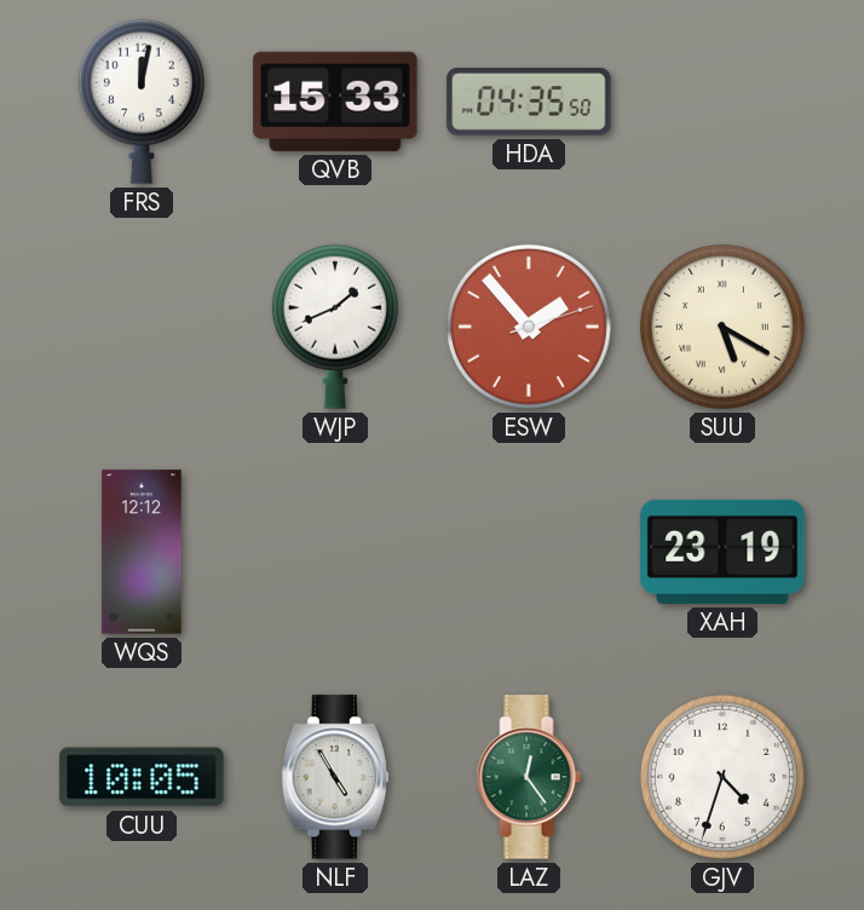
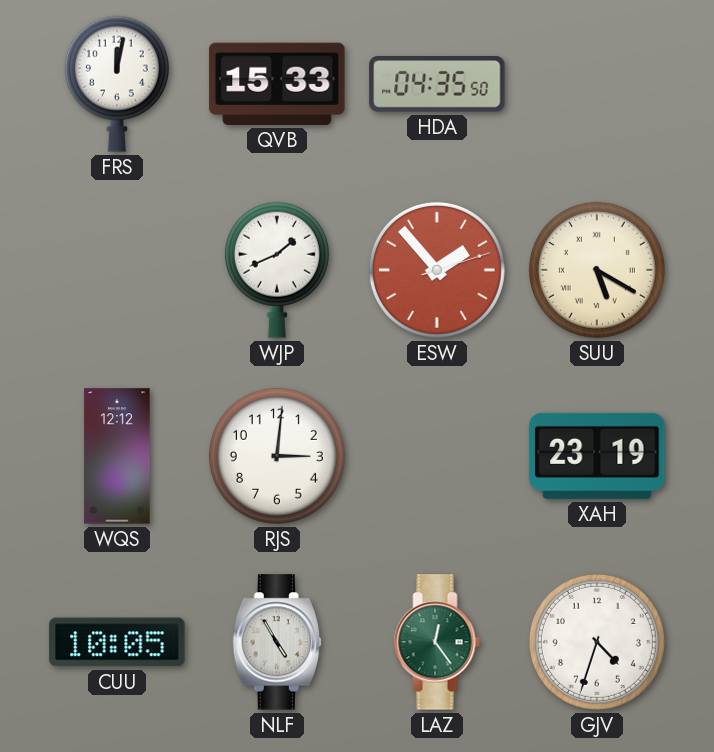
RJS: none -> 3:01 (277, 456)
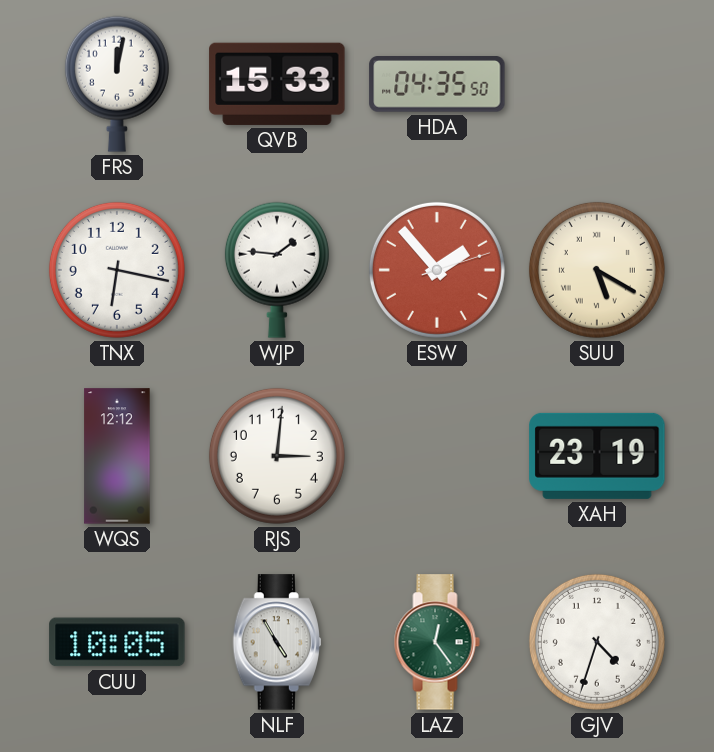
TNX: none -> 6:17 (117, 270)
WJP: 1:41 -> 1:46 (277, 270)
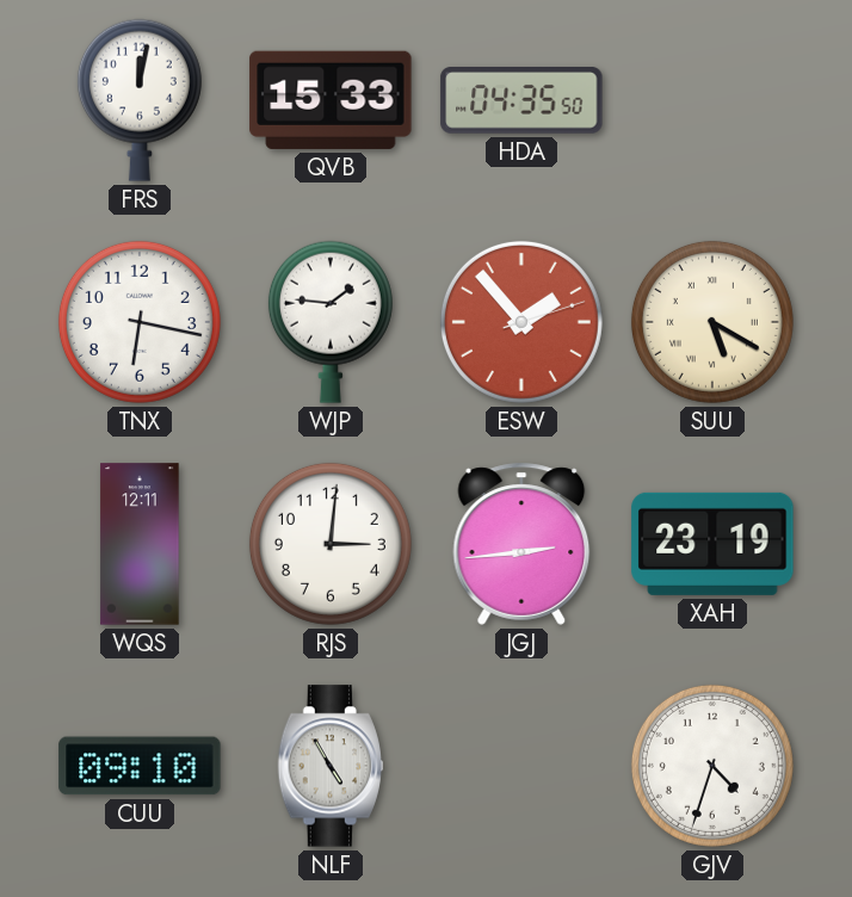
WQS: 12:12 -> 12:11 (140, 544)
JGJ: none -> 2:44 (521, 544)
CUU: 10:05 -> 09:10 (140, 766)
LAZ: 12:24 -> none (437, 642)
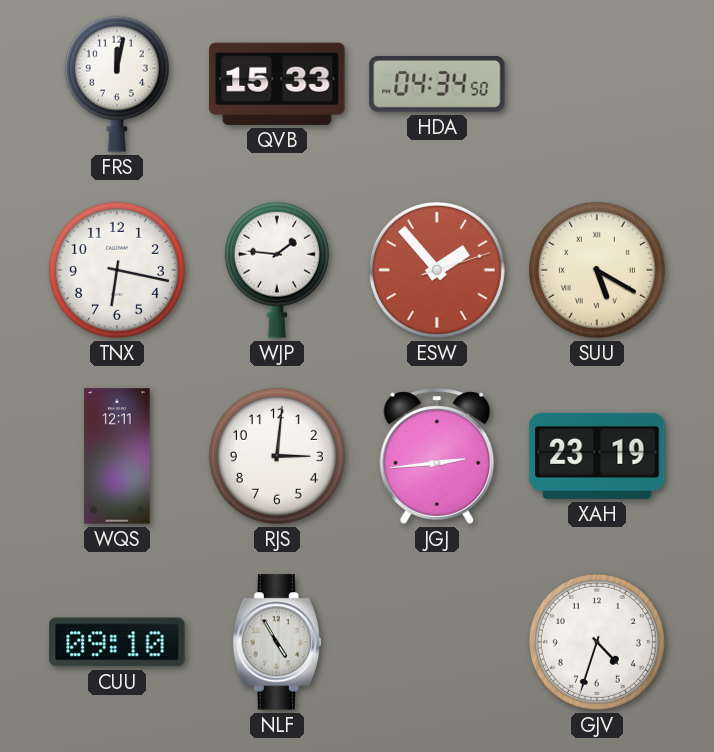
HDA: 04:35 -> 04:34 (437, 85)
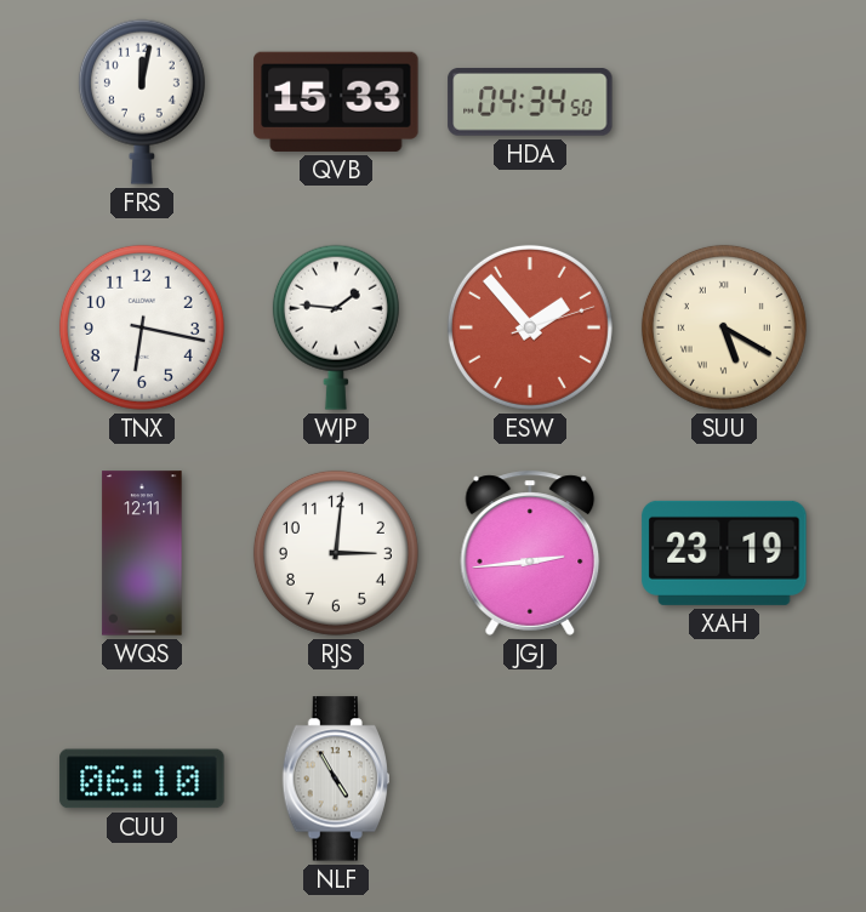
CUU: 09:10 -> 06:10 (142, 779)
GJV: 4:33 -> none (597, 642)
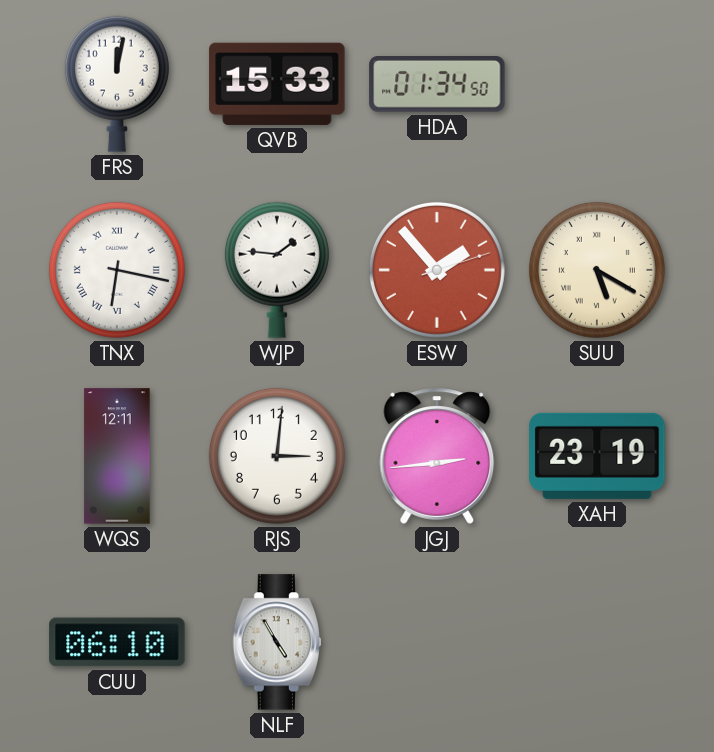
HDA: 04:34 -> 01:34 (437, 85)
TNX numerals: Arabic -> Roman (117, 270)
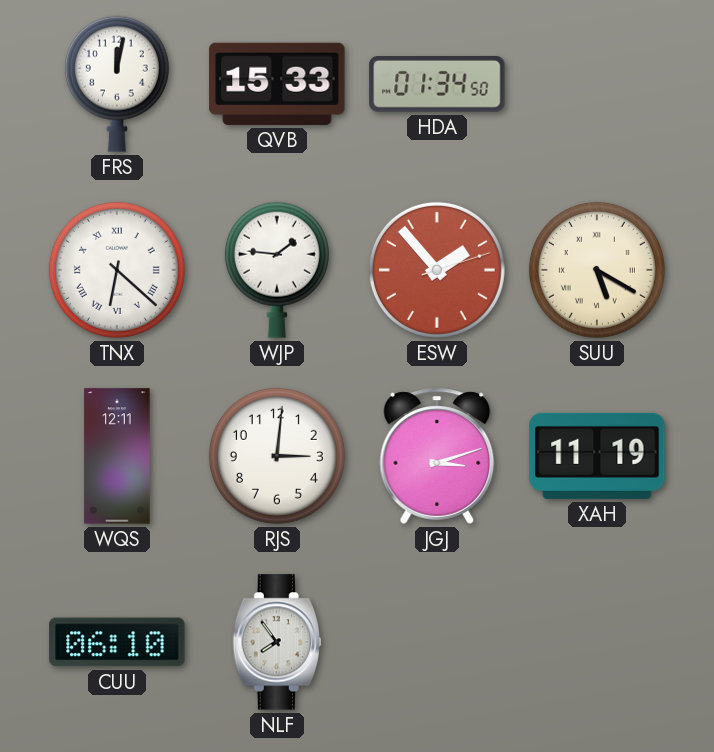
TNX: 6:17 -> 6:22 (117, 270)
JGJ: 2:44 -> 3:12 (437, 456)
XAH: 23:19 -> 11:19 (597, 456)
NLF: 4:55 -> 7:54 (276, 642)
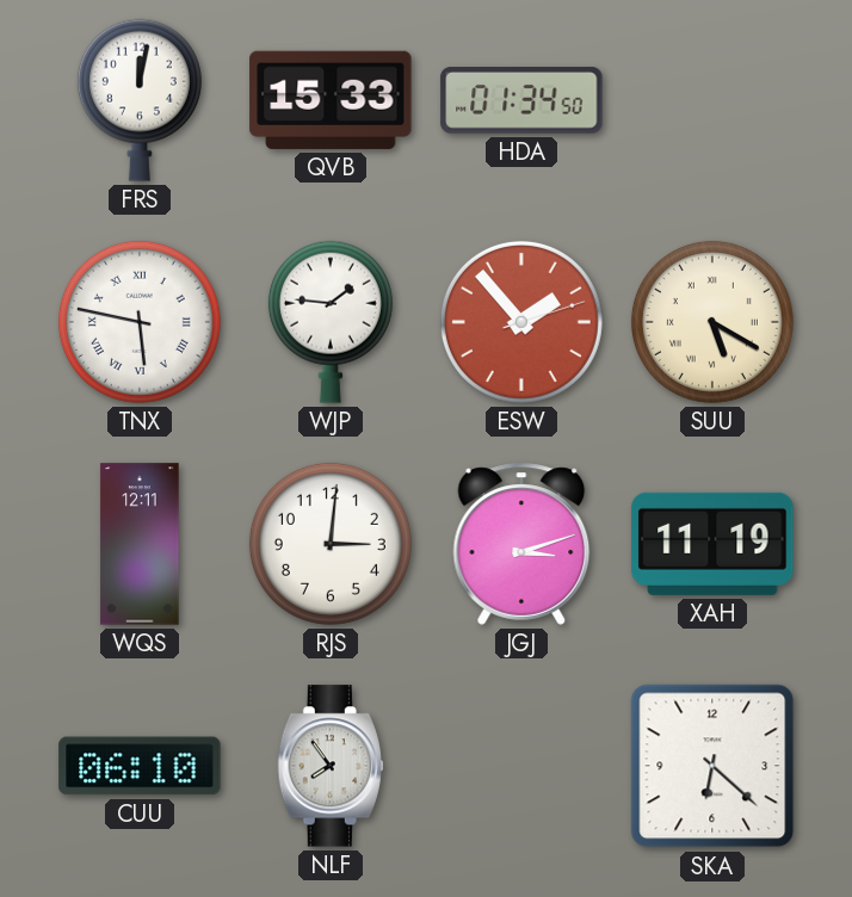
TNX: 6:22 -> 5:47 (140, 322)
SKA: none -> 6:22 (712, 766)
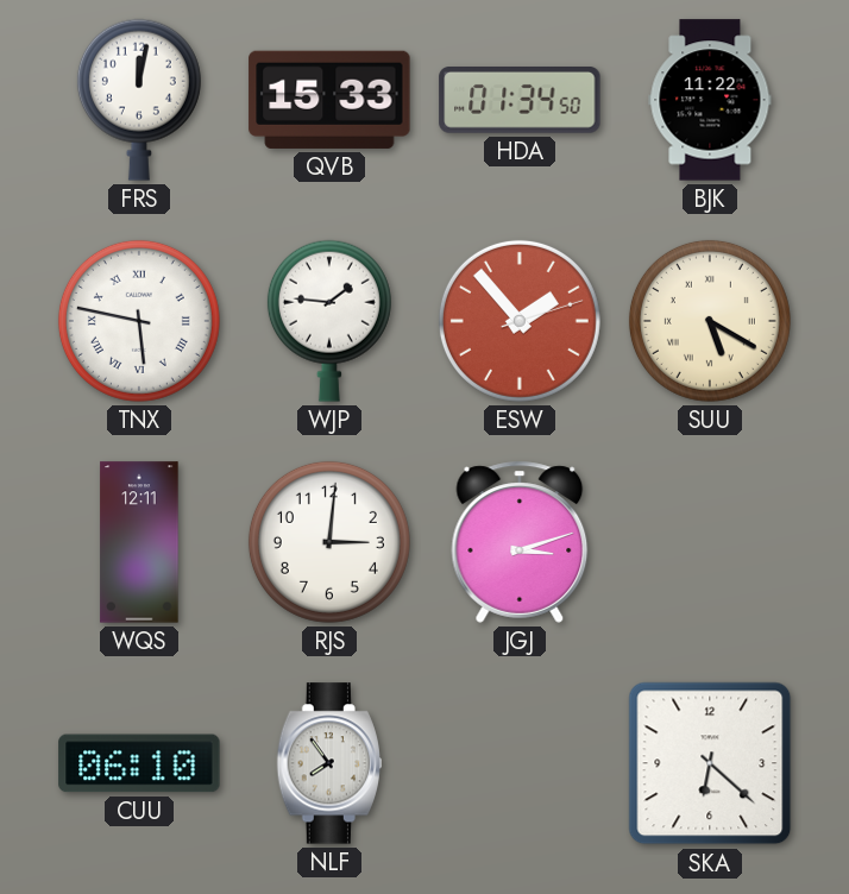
BJK: none -> 11:22 (710, 100)
XAH: 11:19 -> none (712, 544)
